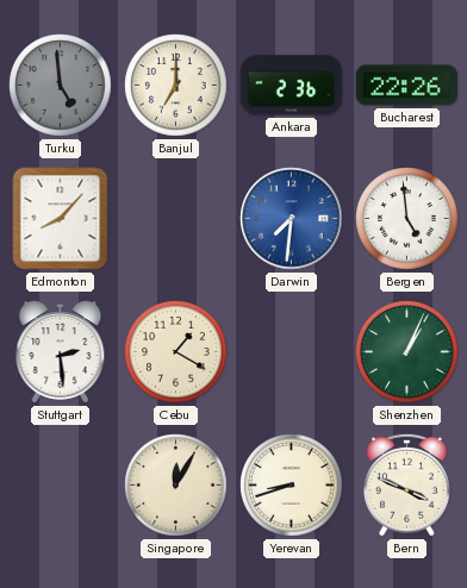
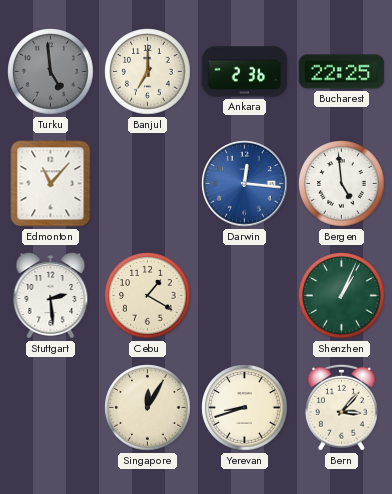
Bucharest: 22:26 -> 22:25 (342, 72)
Edmonton: 8:07 -> 11:07 (51, 184)
Darwin: 7:31 -> 12:16 (245, 184)
Bern: 3:49 -> 3:07 (341, 407)
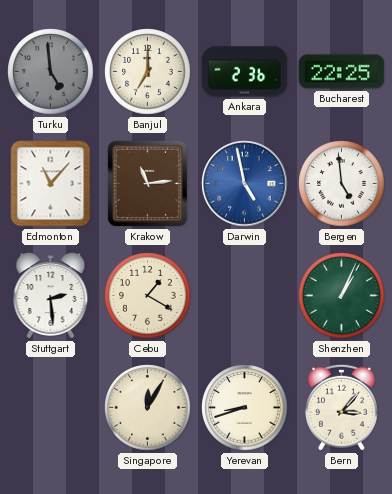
Krakow: none -> 11:14 (147, 183)
Darwin: 12:16 -> 4:58 (245, 184)
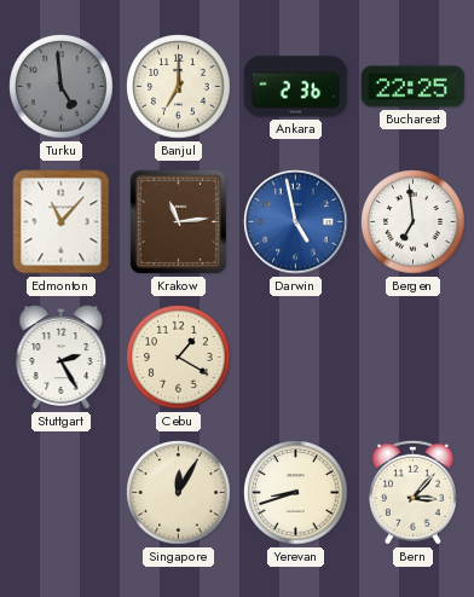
Bergen: 4:59 -> 6:59 (414, 222)
Stuttgart: 2:29 -> 2:25 (62, 358)
Shenzhen: 1:04 -> none (342, 296)
